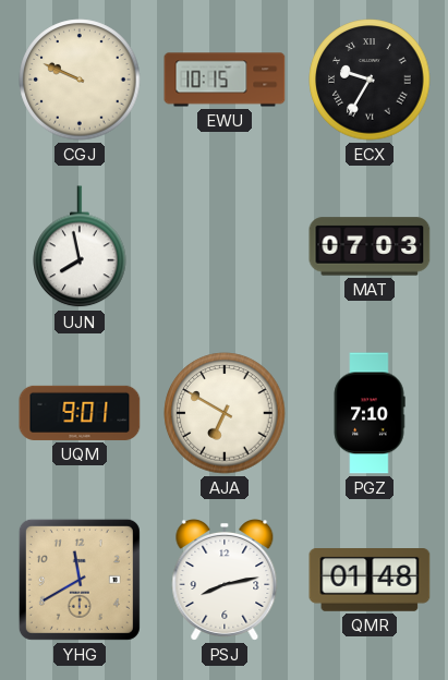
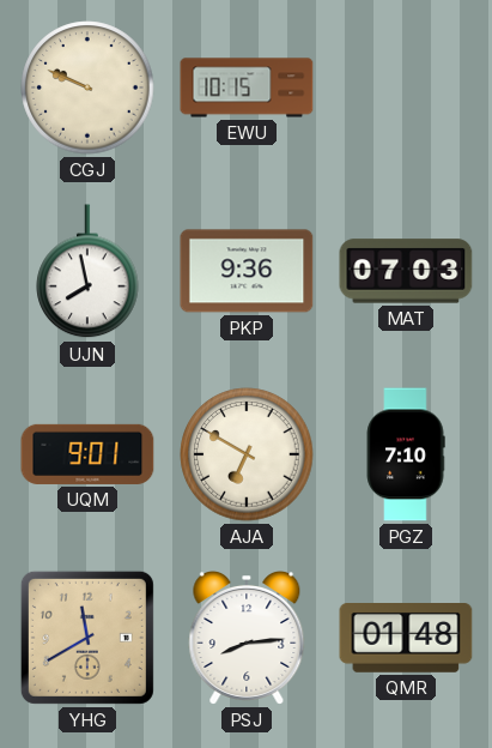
ECX: 9:35 -> none (370, 80)
PKP: none -> 9:36 (247, 271)
PSJ: 8:13 -> 8:14 (247, 639)
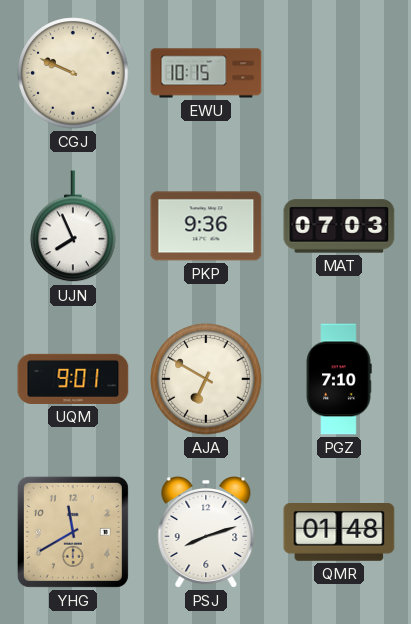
UJN: 7:58 -> 7:56 (73, 227)
PSJ: 8:14 -> 8:12 (206, 533)
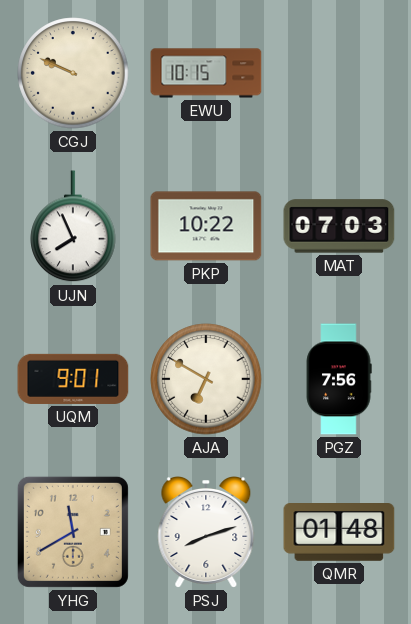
PKP: 9:36 -> 10:22 (206, 226)
PGZ: 7:10 -> 7:56 (339, 379)
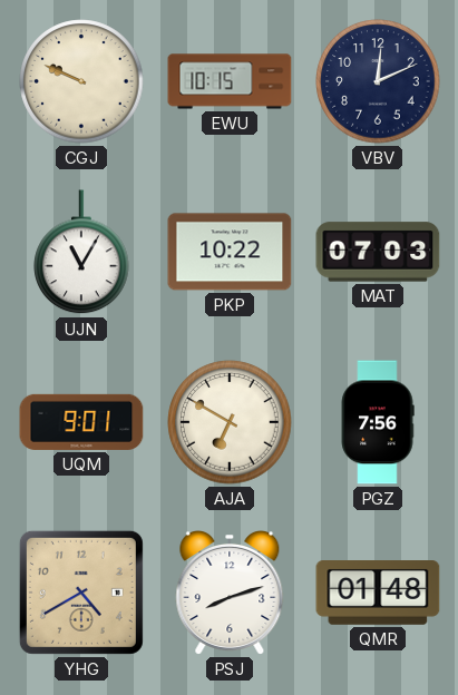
VBV: none -> 12:11 (378, 81)
UJN: 7:56 -> 11:05 (81, 253)
YHG: 11:40 -> 4:40 (81, 593)
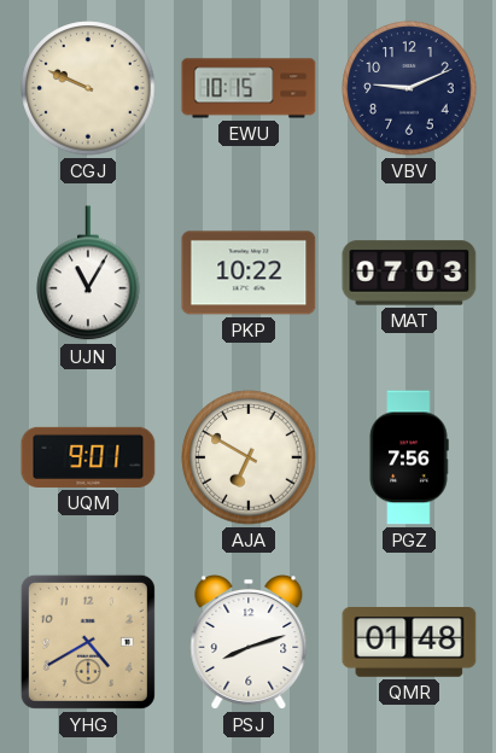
VBV: 12:11 -> 9:11 (409, 88)
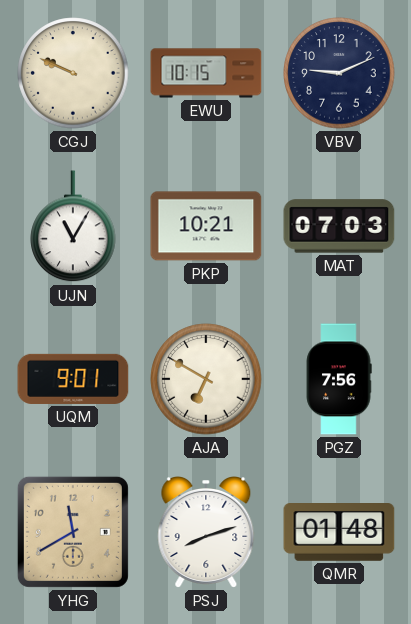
PKP: 10:22 -> 10:21 (206, 226)
YHG: 4:40 -> 11:40 (73, 532)
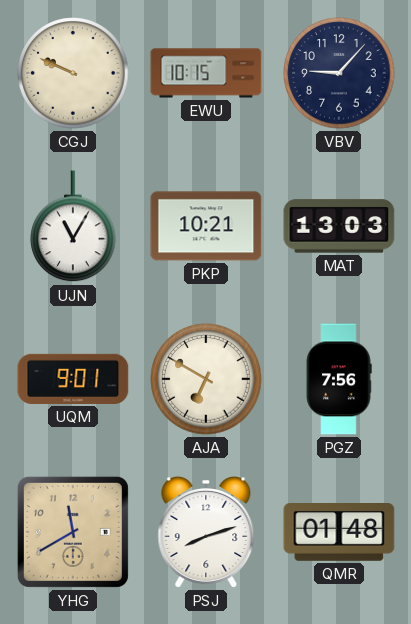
VBV: 9:11 -> 9:07 (339, 73)
MAT: 07:03 -> 13:03 (339, 226)
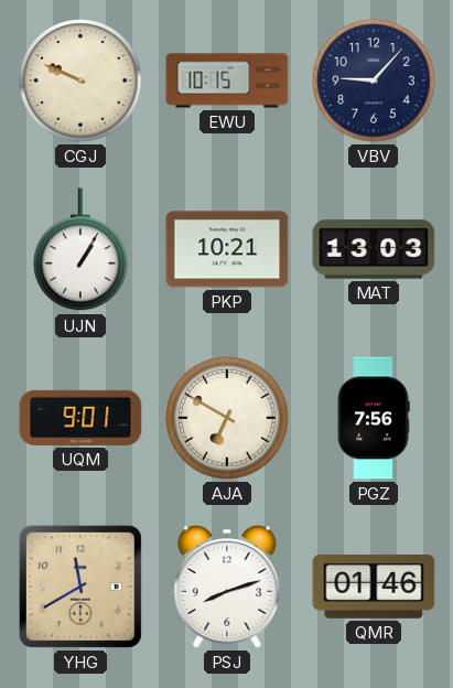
UJN: 11:05 -> 1:05 (80, 250)
QMR: 01:48 -> 01:46 (374, 588)
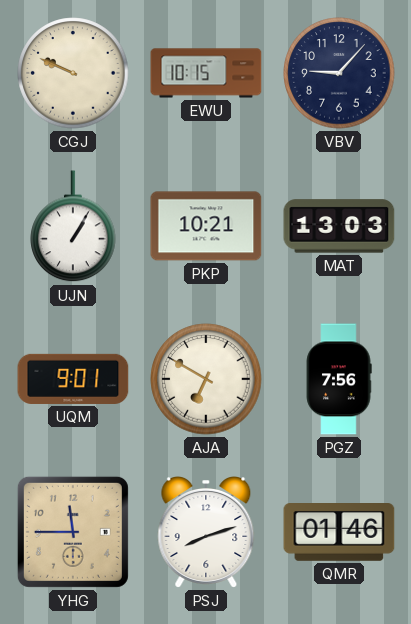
YHG: 11:40 -> 11:45 (73, 532)
